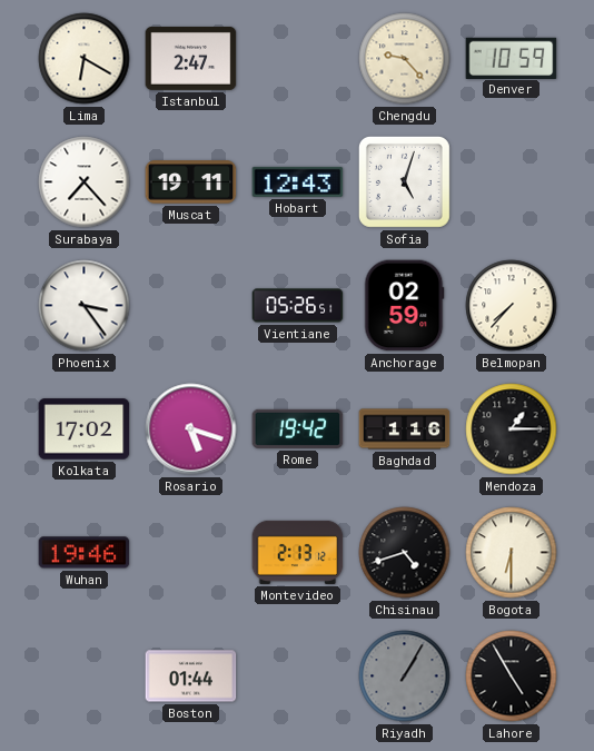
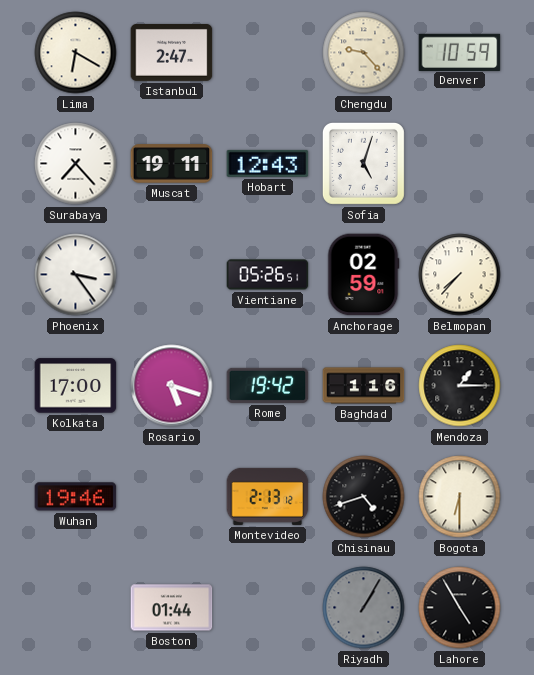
Kolkata: 17:02 -> 17:00 (76, 386)
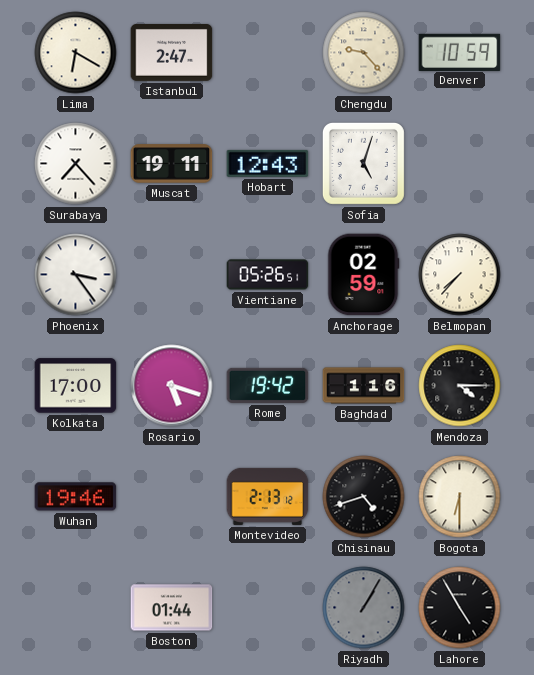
Mendoza: 1:15 -> 4:15 (460, 386)
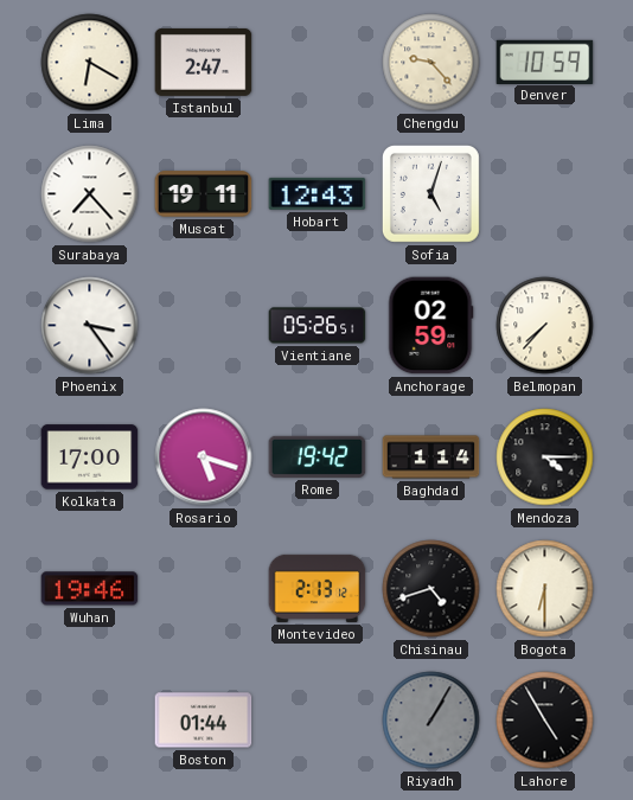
Baghdad: 1:16 -> 1:14 (431, 457)
